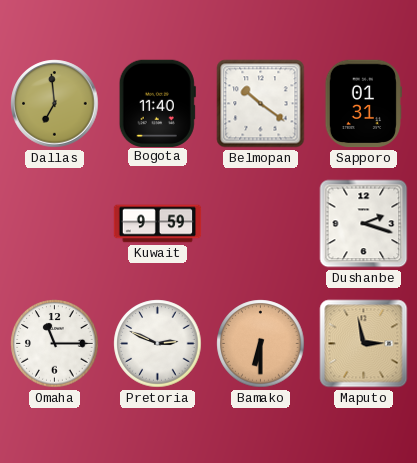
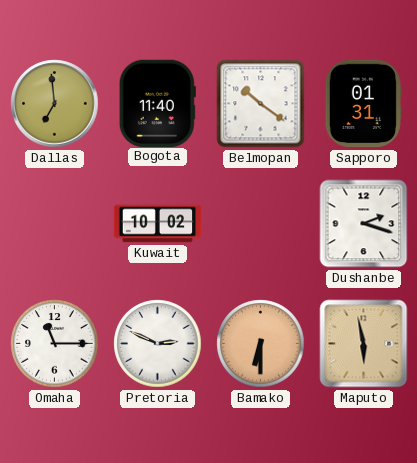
Kuwait: 9:59 -> 10:02 (158, 224)
Maputo: 2:58 -> 5:58 (364, 344)
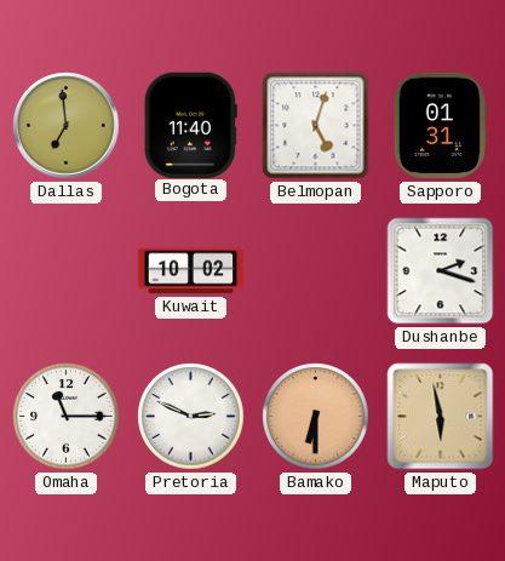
Belmopan: 10:21 -> 5:03 (316, 126)
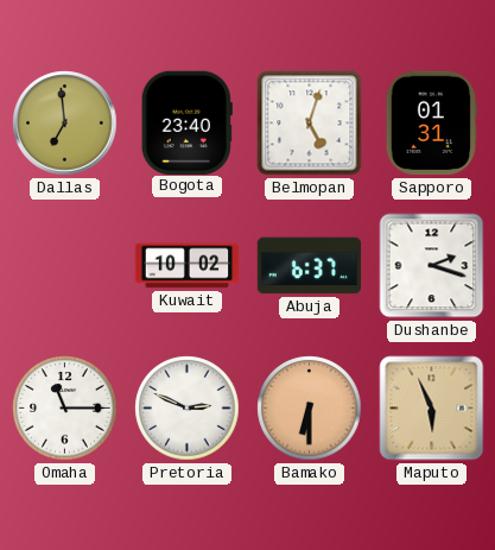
Bogota: 11:40 -> 23:40 (186, 122)
Abuja: none -> 6:37 (310, 266)
Maputo: 5:58 -> 5:56 (432, 409)
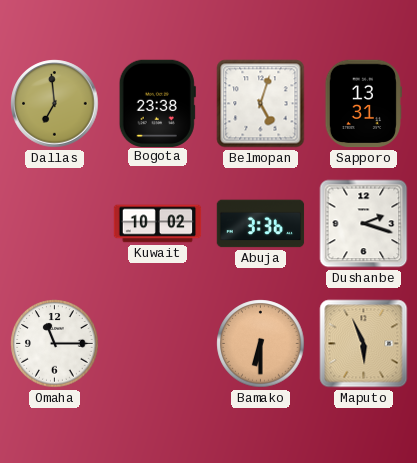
Bogota: 23:40 -> 23:38 (157, 103)
Sapporo: 01:31 -> 13:31 (363, 104)
Abuja: 6:37 -> 3:36 (261, 224)
Pretoria: 2:49 -> none (188, 409)
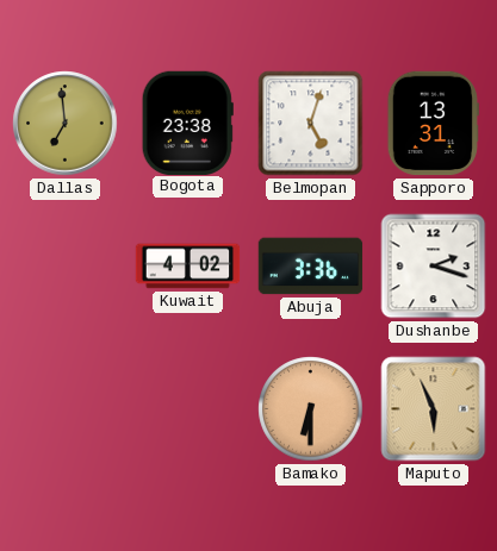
Kuwait: 10:02 -> 4:02 (188, 267)
Omaha: 11:15 -> none (55, 344)
